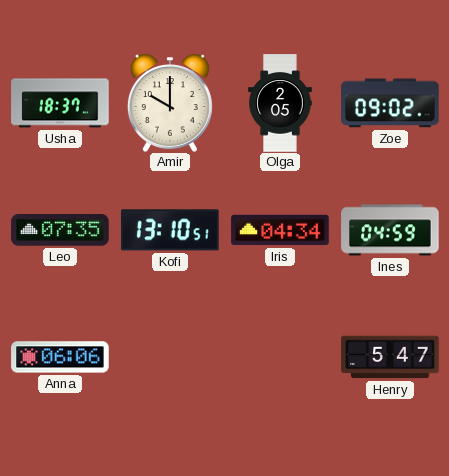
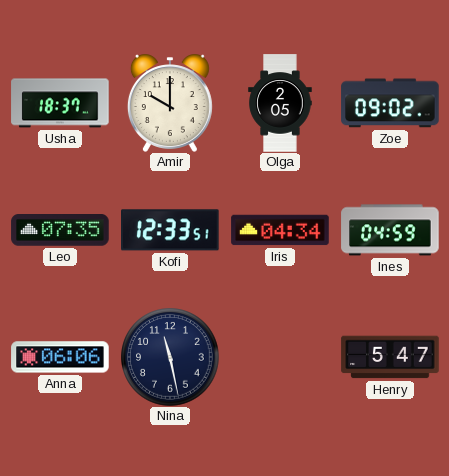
Kofi: 13:10 -> 12:33 (171, 230)
Nina: none -> 11:28 (170, 357)
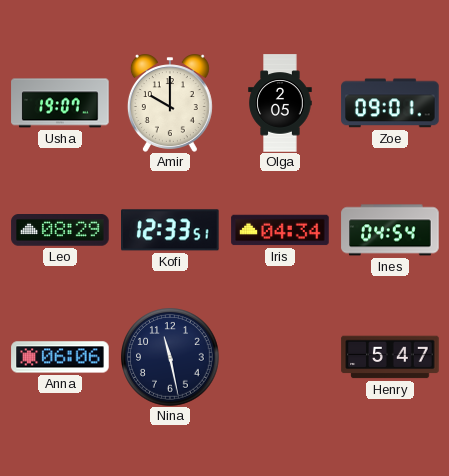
Usha: 18:37 -> 19:07 (60, 103)
Zoe: 09:02 -> 09:01 (390, 103)
Leo: 07:35 -> 08:29 (60, 230)
Ines: 04:59 -> 04:54 (390, 230)
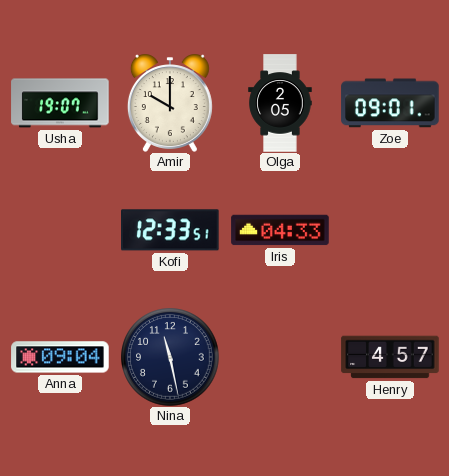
Leo: 08:29 -> none (60, 230)
Iris: 04:34 -> 04:33 (280, 230)
Ines: 04:54 -> none (390, 230)
Anna: 06:06 -> 09:04 (60, 357)
Henry: 5:47 -> 4:57 (390, 357)
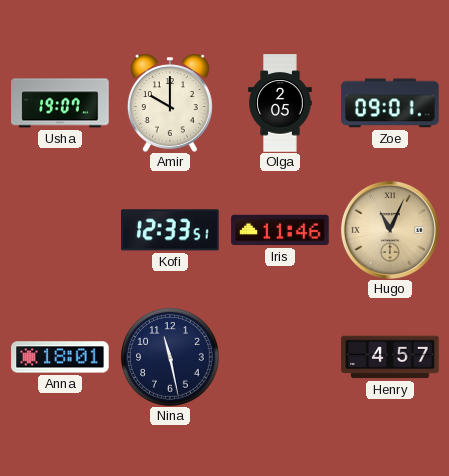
Iris: 04:33 -> 11:46 (280, 230)
Hugo: none -> 11:04 (390, 230)
Anna: 09:04 -> 18:01 (60, 357)
